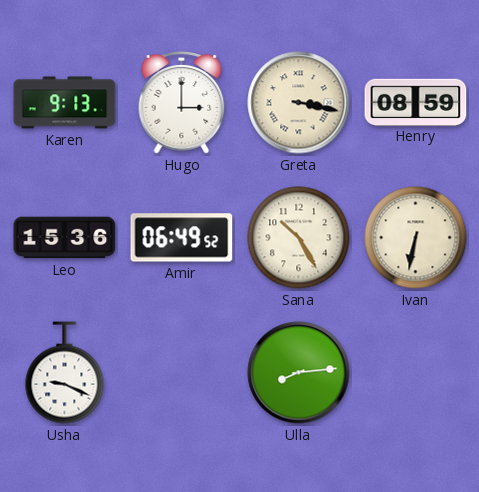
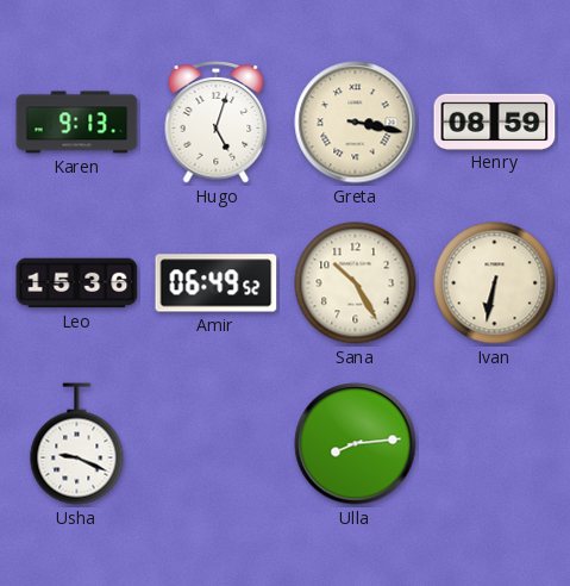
Hugo: 3:00 -> 5:03 (217, 123)
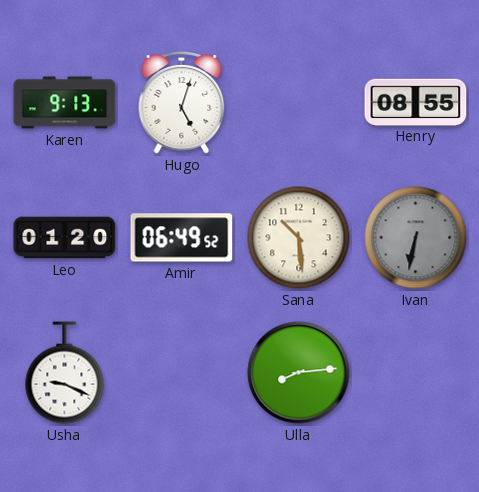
Greta: 3:17 -> none (356, 123)
Henry: 08:59 -> 08:55 (416, 102)
Leo: 15:36 -> 01:20 (65, 238)
Sana: 10:25 -> 10:29 (299, 238)
Ivan dial: cream -> grey (416, 238)
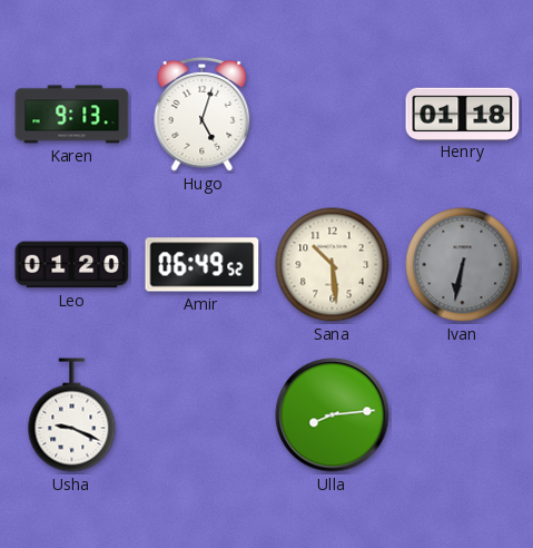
Henry: 08:55 -> 01:18 (463, 114)
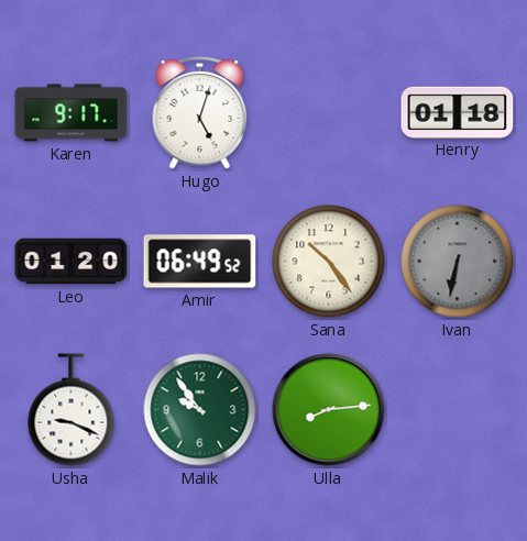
Karen: 9:13 -> 9:17 (72, 113)
Sana: 10:29 -> 10:24 (329, 262)
Malik: none -> 9:54 (200, 410)
